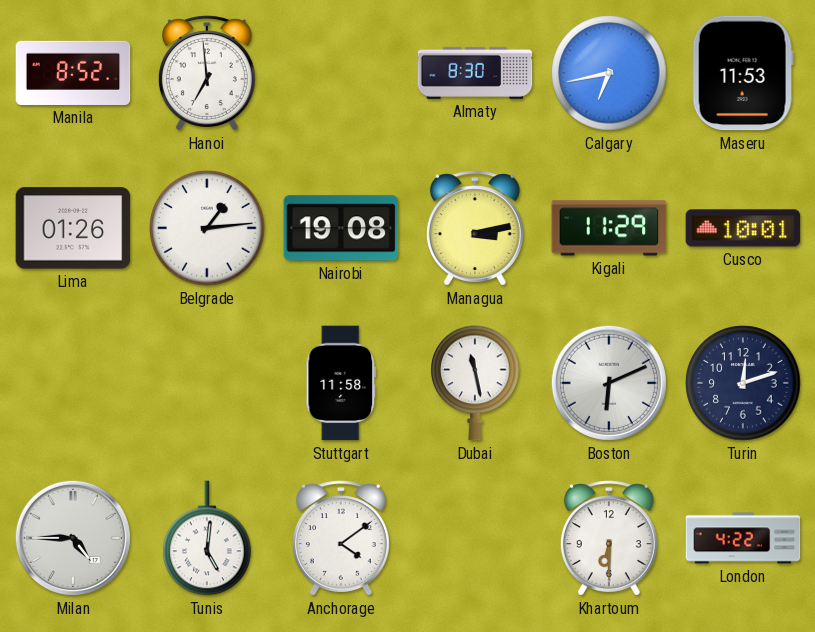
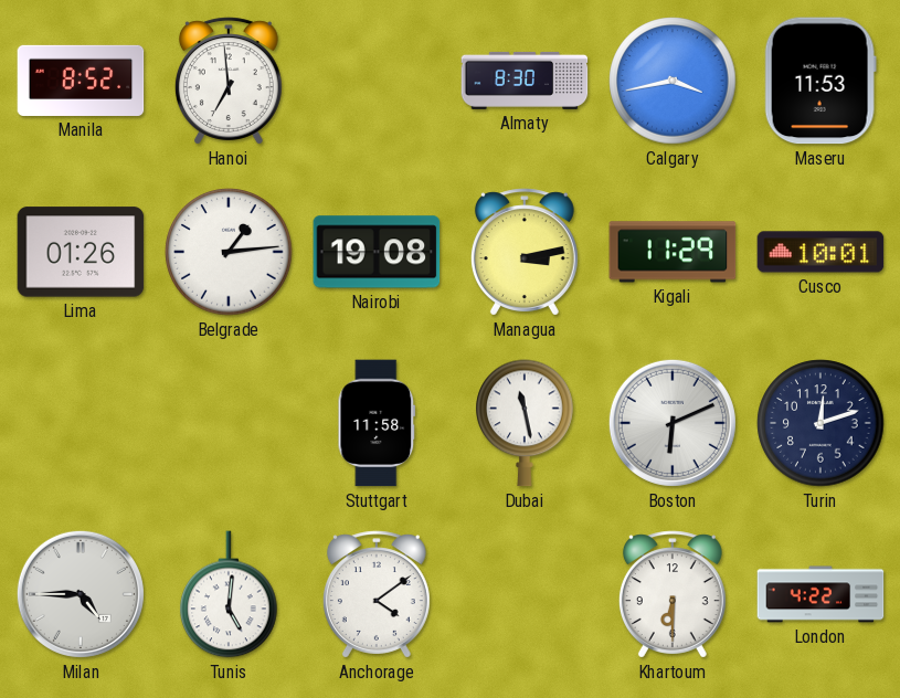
Calgary: 6:43 -> 3:43 (673, 81)
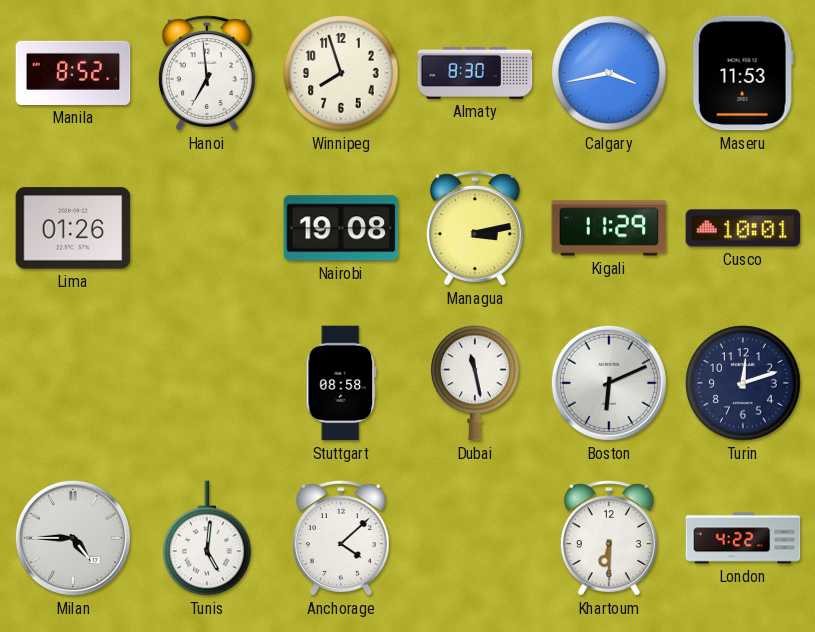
Winnipeg: none -> 7:57 (341, 73)
Belgrade: 1:14 -> none (229, 252)
Stuttgart: 11:58 -> 08:58 (341, 383)
Anchorage: 4:09 -> 4:08 (341, 538)
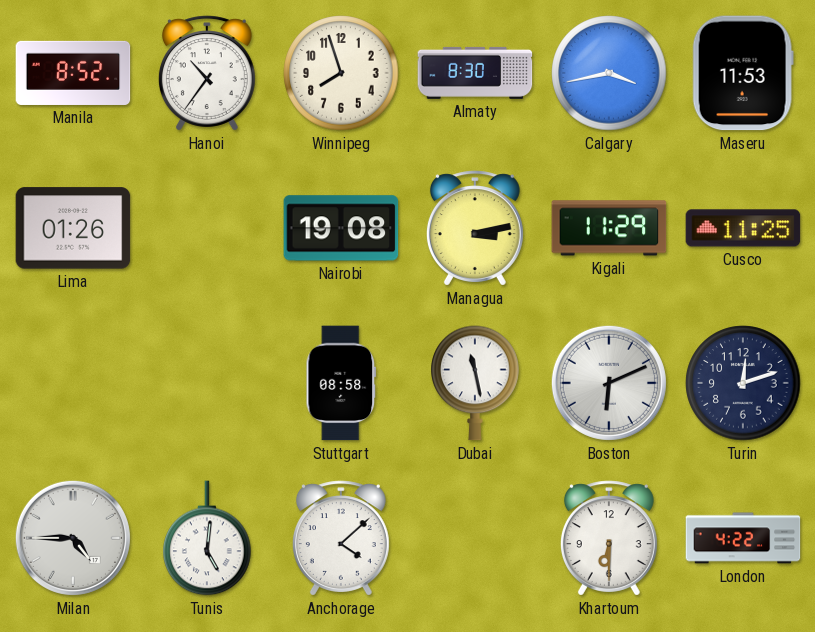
Hanoi: 6:59 -> 10:36 (207, 73)
Cusco: 10:01 -> 11:25 (743, 228)
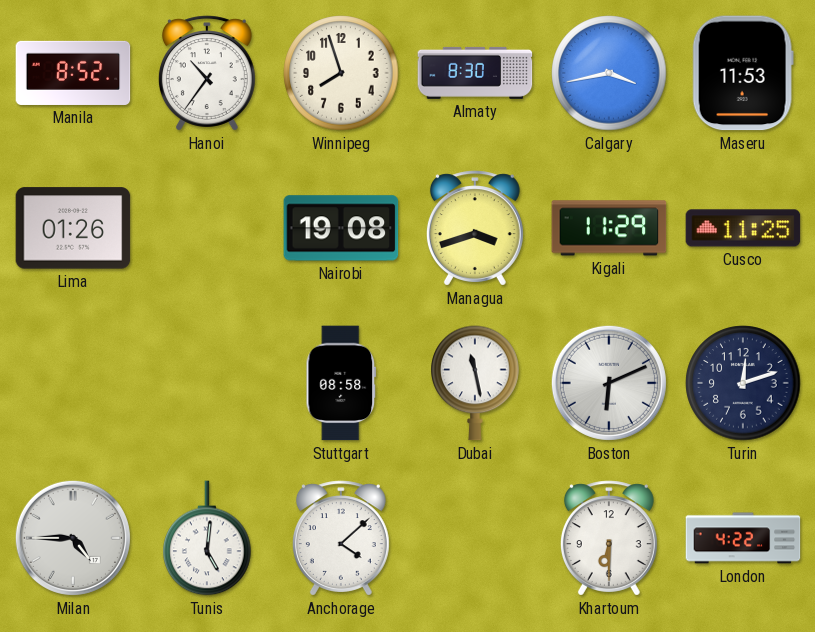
Managua: 3:13 -> 3:42 (475, 228)
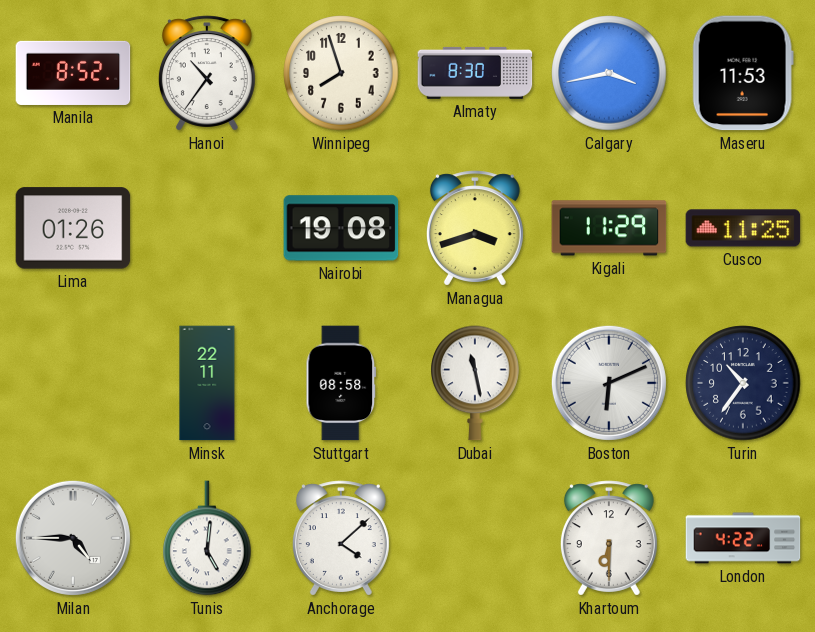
Minsk: none -> 22:11 (207, 383)
Turin: 12:12 -> 10:36 (743, 383)
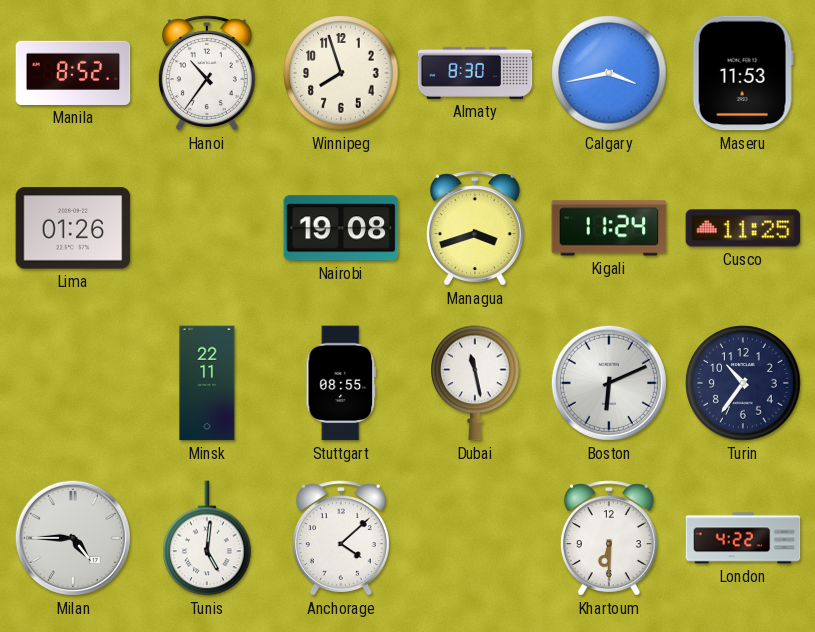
Kigali: 11:29 -> 11:24 (609, 228)
Stuttgart: 08:58 -> 08:55 (341, 383)
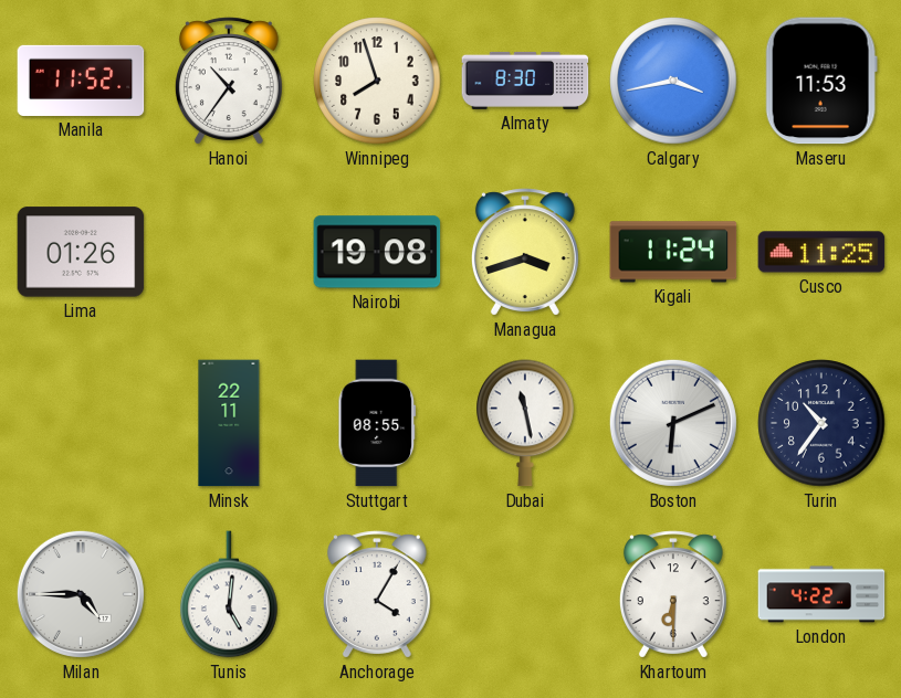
Manila: 8:52 -> 11:52 (81, 81)
Anchorage: 4:08 -> 4:05 (377, 594)
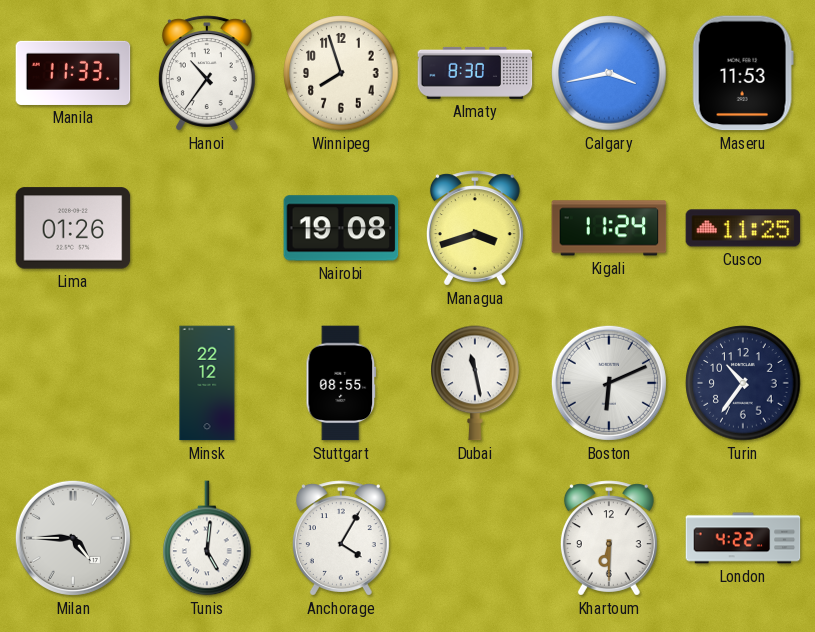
Manila: 11:52 -> 11:33 (73, 73)
Minsk: 22:11 -> 22:12 (207, 383)
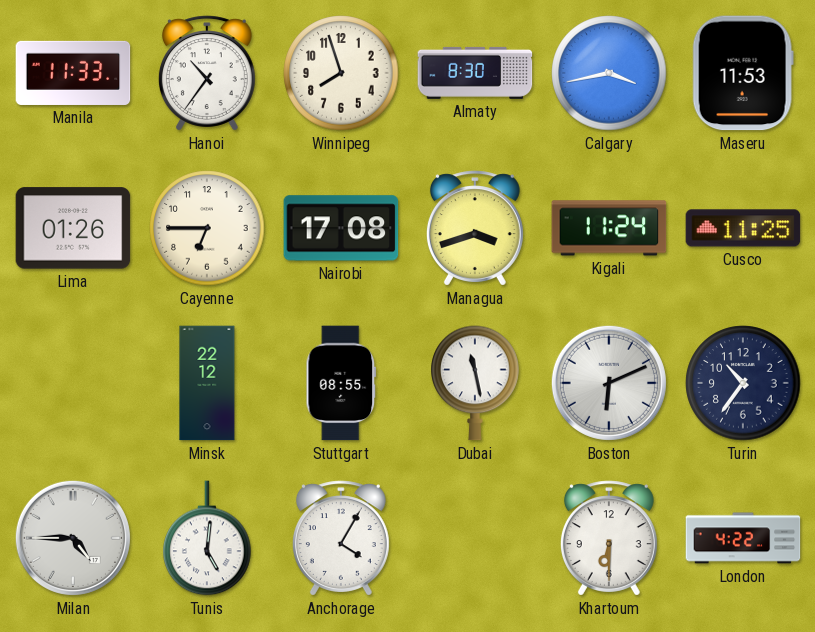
Cayenne: none -> 6:45 (207, 228)
Nairobi: 19:08 -> 17:08 (341, 228)
